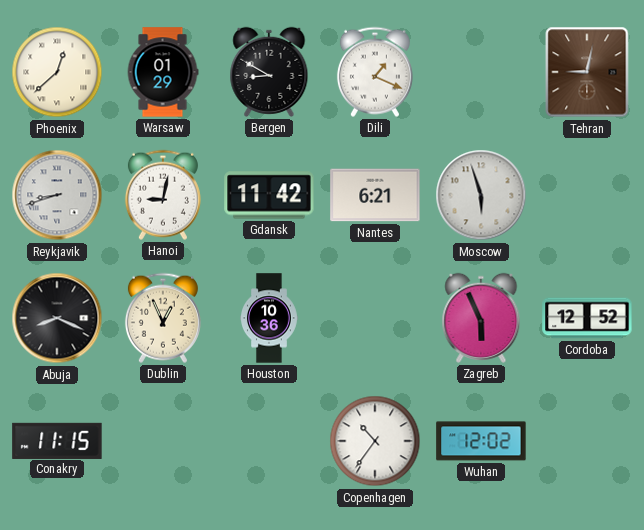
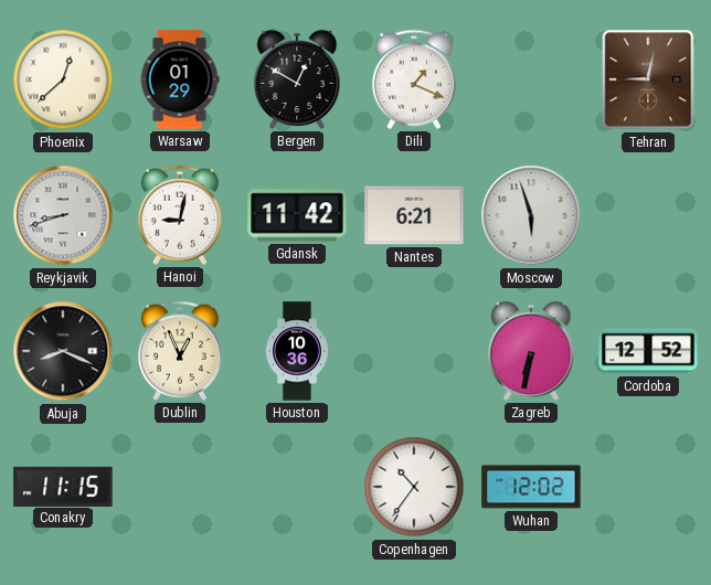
Bergen: 8:50 -> 12:50 (297, 79)
Zagreb: 5:56 -> 6:32 (531, 351)
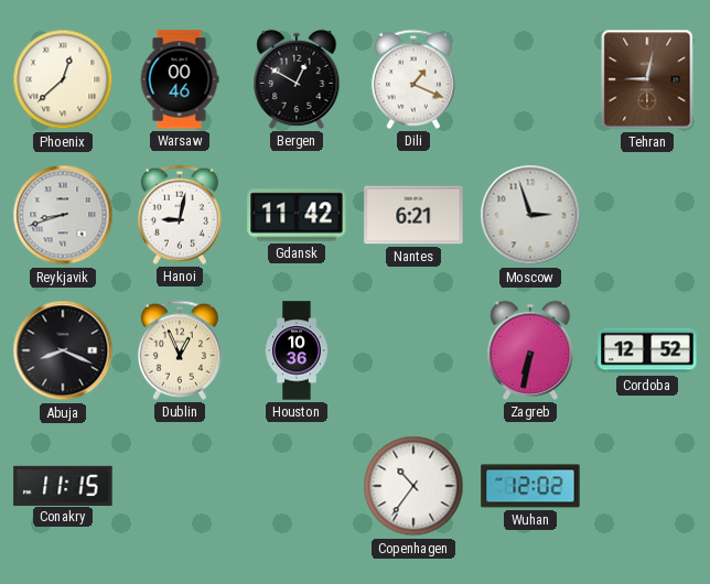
Warsaw: 01:29 -> 00:46 (180, 79)
Moscow: 5:57 -> 2:57 (530, 215)
